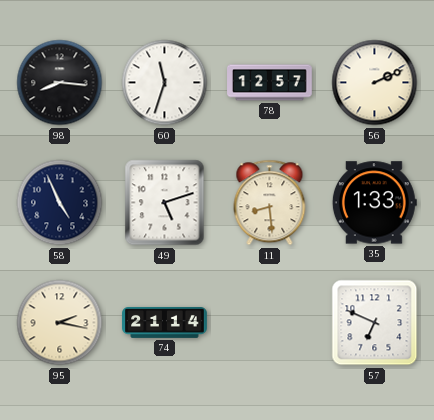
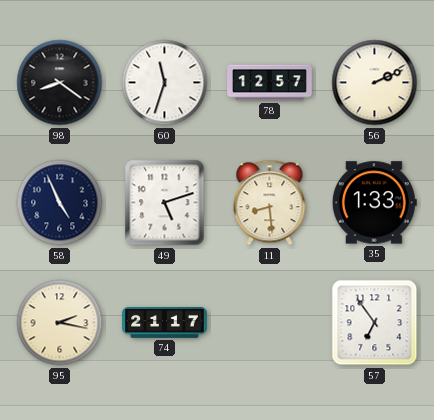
98: 8:16 -> 8:21 (60, 83)
74: 21:14 -> 21:17 (165, 323)
57: 6:49 -> 6:54 (375, 323)
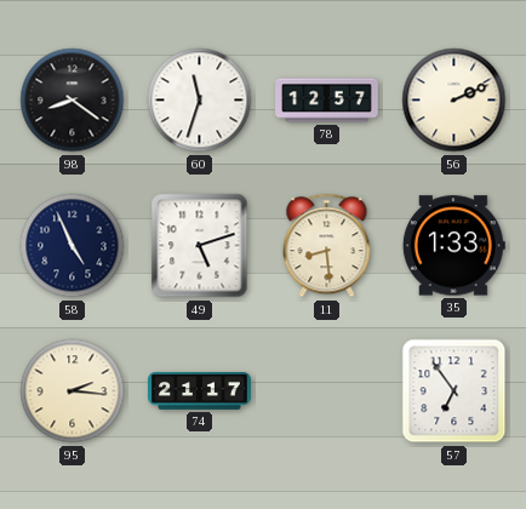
95: 2:17 -> 2:16 (73, 391)
